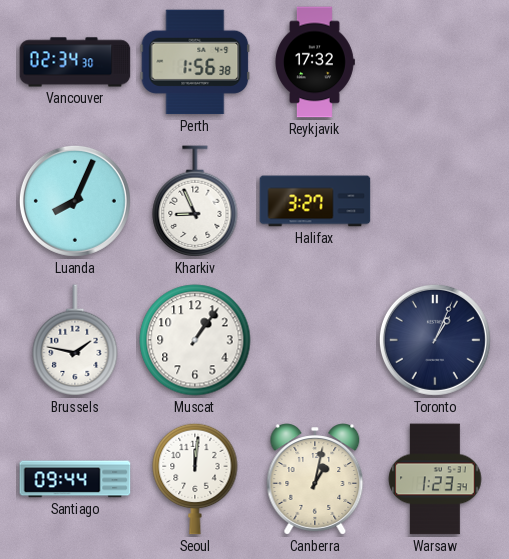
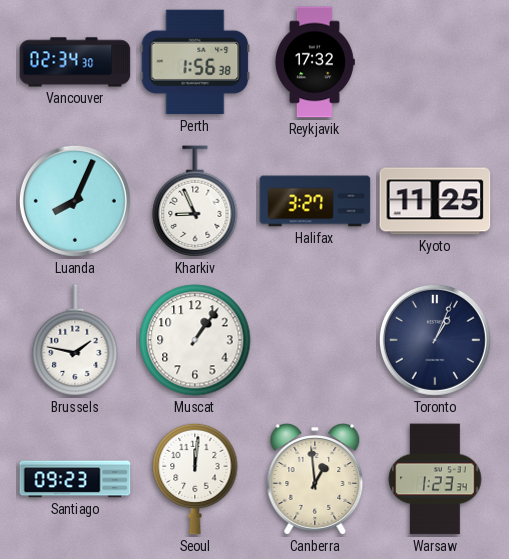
Kyoto: none -> 11:25 (435, 201)
Santiago: 09:44 -> 09:23 (75, 479)
Canberra: 1:02 -> 12:59 (315, 479)
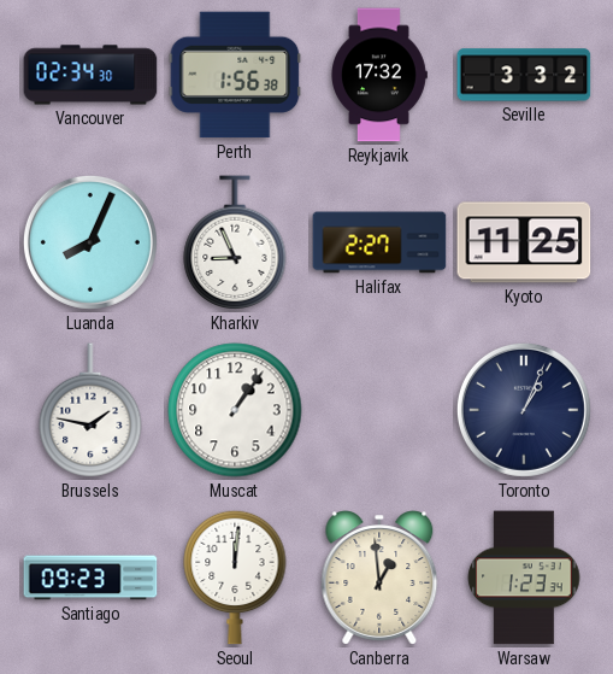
Seville: none -> 3:32 (524, 75)
Halifax: 3:27 -> 2:27 (379, 242)
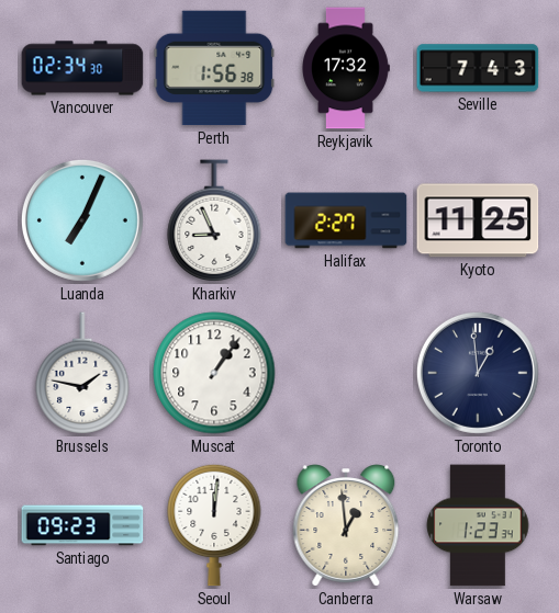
Seville: 3:32 -> 7:43 (478, 68)
Luanda: 8:04 -> 7:04 (82, 220)
Toronto: 1:04 -> 12:59 (478, 373)
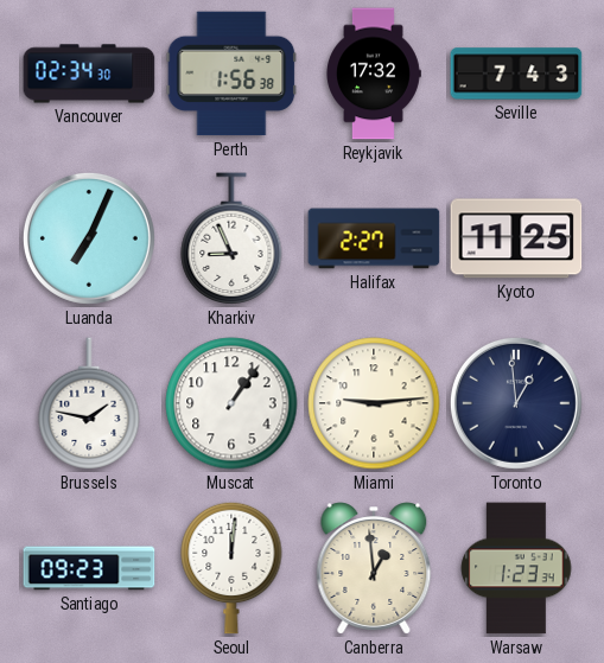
Miami: none -> 9:14 (374, 403)
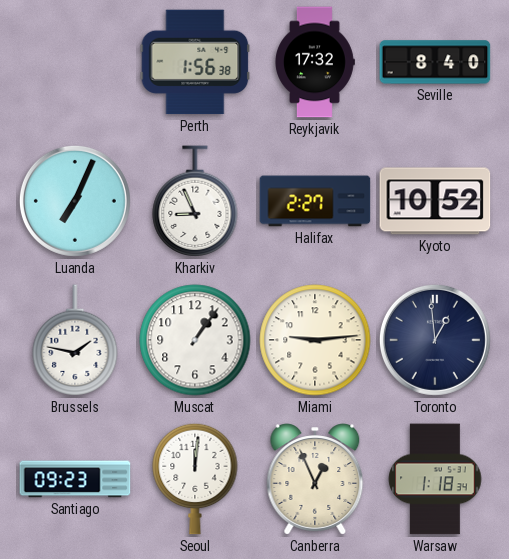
Vancouver: 02:34 -> none (89, 74)
Seville: 7:43 -> 8:40 (435, 62)
Kyoto: 11:25 -> 10:52 (435, 201)
Canberra: 12:59 -> 12:56 (315, 479)
Warsaw: 1:23 -> 1:18 (435, 479)
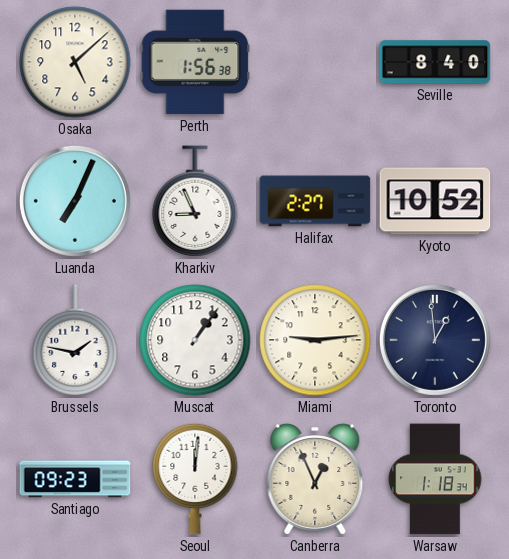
Osaka: none -> 5:08 (75, 62)
Reykjavik: 17:32 -> none (315, 62)
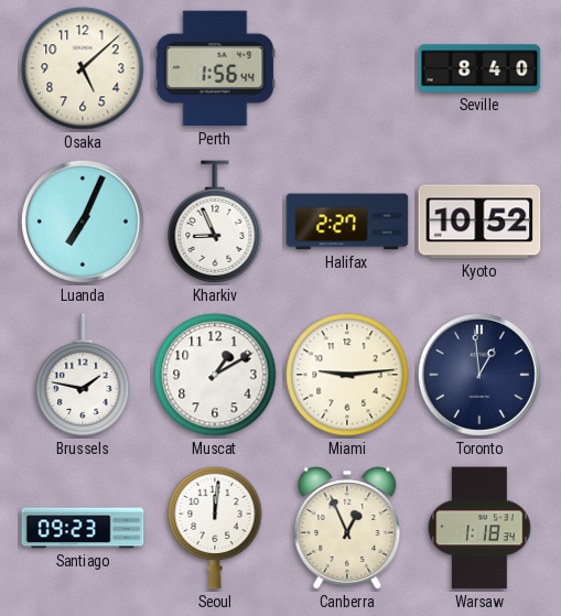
Perth: 1:56:38 -> 1:56:44 (215, 68)
Muscat: 1:06 -> 1:10 (215, 375)
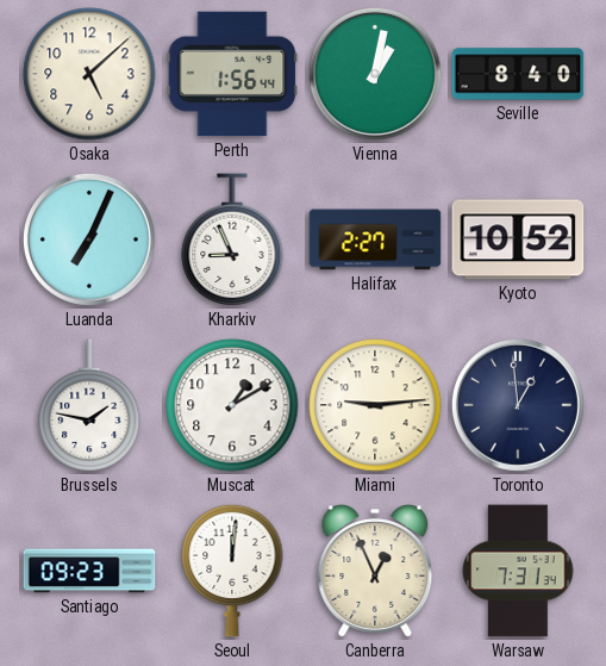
Vienna: none -> 1:02 (375, 74)
Warsaw: 1:18 -> 7:31 (518, 571)
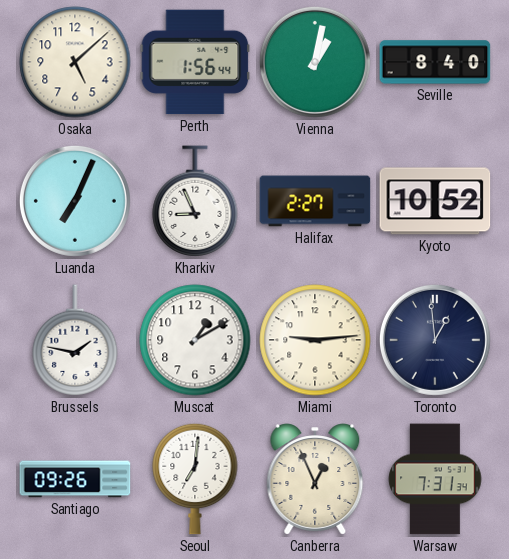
Santiago: 09:23 -> 09:26 (75, 479)
Seoul: 12:01 -> 7:01 (195, 479)
